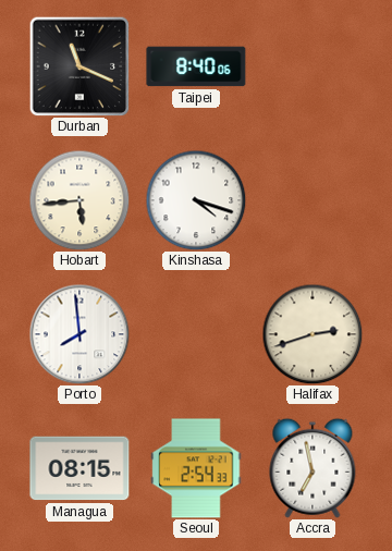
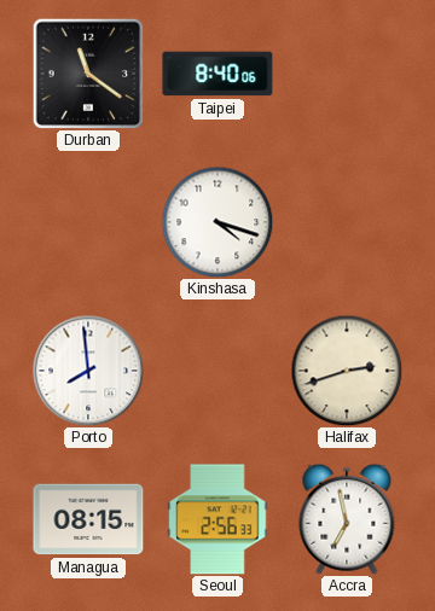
Durban: 11:19 -> 11:21 (88, 74)
Hobart: 5:44 -> none (79, 200)
Seoul: 2:54 -> 2:56 (217, 519)
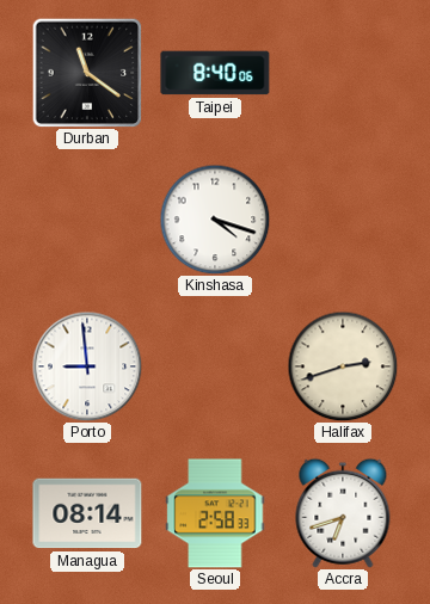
Porto: 7:59 -> 8:59 (87, 366)
Managua: 08:15 -> 08:14 (87, 513)
Seoul: 2:56 -> 2:58 (215, 513)
Accra: 6:58 -> 6:42 (343, 513)
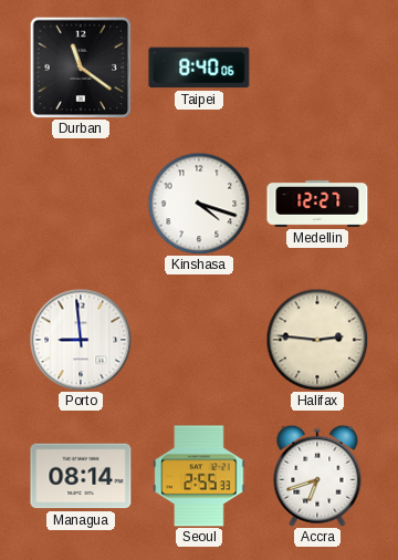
Medellin: none -> 12:27 (317, 204)
Halifax: 2:42 -> 2:46 (317, 340)
Seoul: 2:58 -> 2:55 (199, 476)
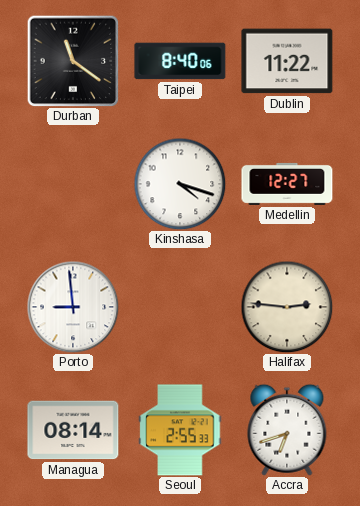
Dublin: none -> 11:22 (287, 61)
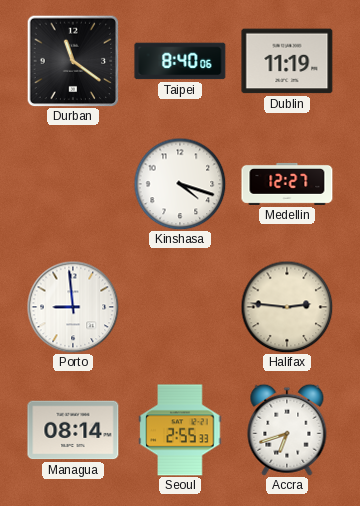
Dublin: 11:22 -> 11:19 (287, 61)
